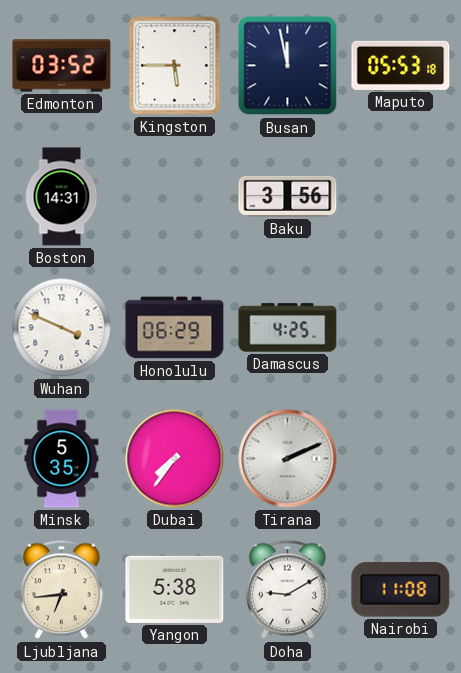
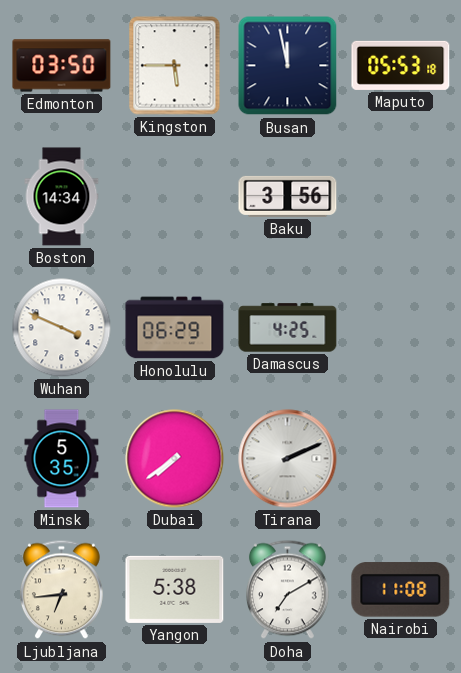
Edmonton: 03:52 -> 03:50 (62, 66)
Boston: 14:31 -> 14:34 (62, 197)
Dubai: 7:36 -> 7:39 (175, 459)
Doha: 9:10 -> 7:10 (288, 590)
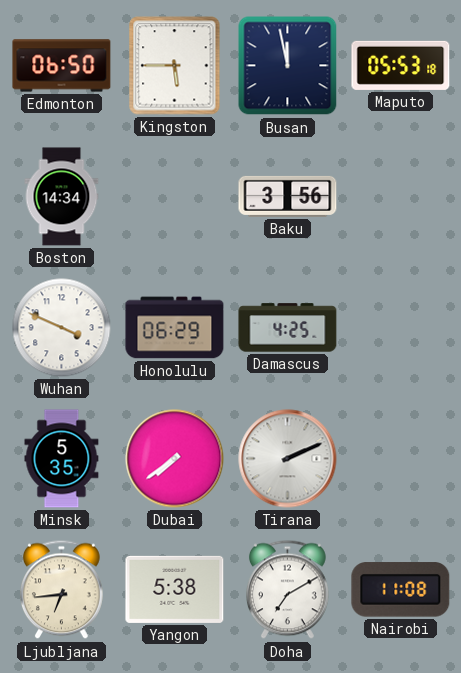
Edmonton: 03:50 -> 06:50 (62, 66)
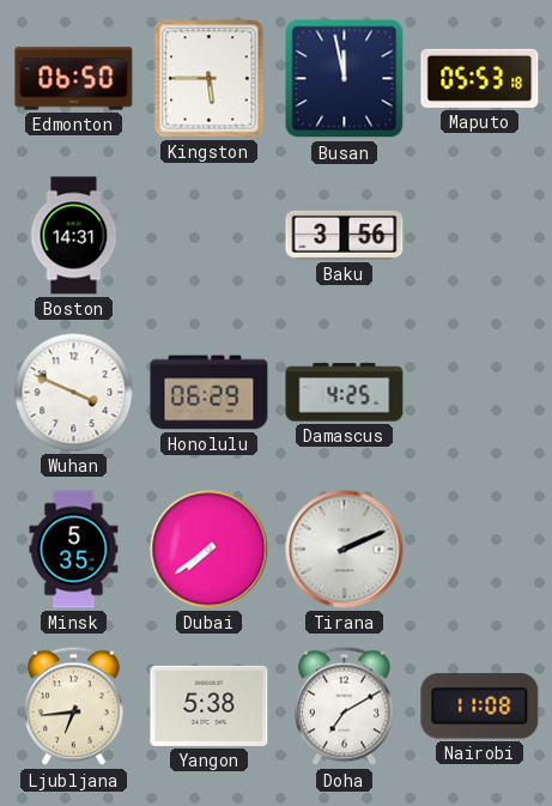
Boston: 14:34 -> 14:31 (74, 236)
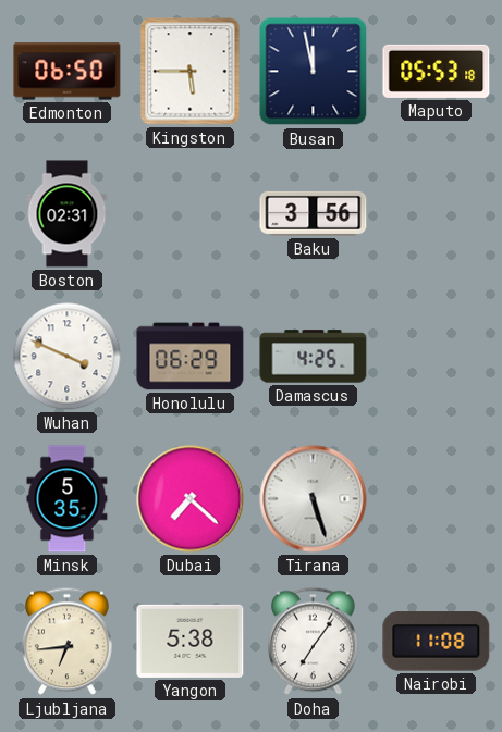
Boston: 14:31 -> 02:31 (68, 214)
Dubai: 7:39 -> 7:22 (191, 499)
Tirana: 2:11 -> 5:27 (314, 499)
Doha: 7:10 -> 7:06 (314, 642)
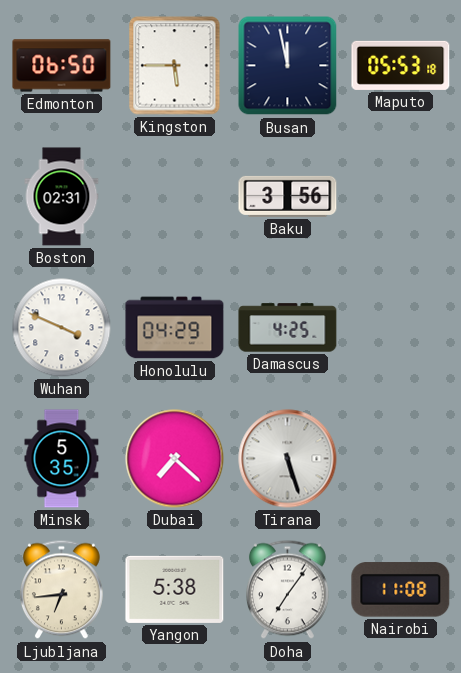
Honolulu: 06:29 -> 04:29 (175, 328)
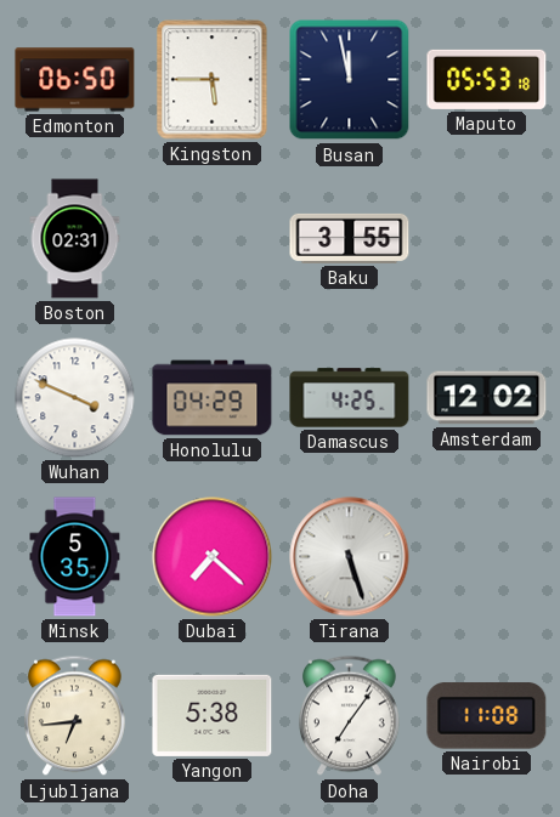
Baku: 3:56 -> 3:55 (350, 238)
Amsterdam: none -> 12:02 (487, 398)
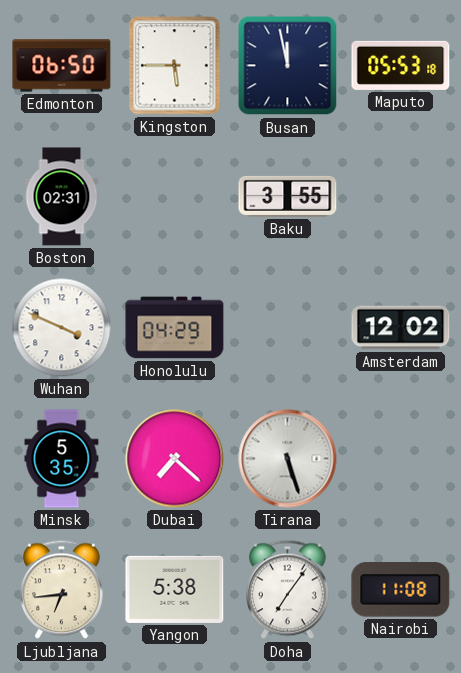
Damascus: 4:25 -> none (350, 398)
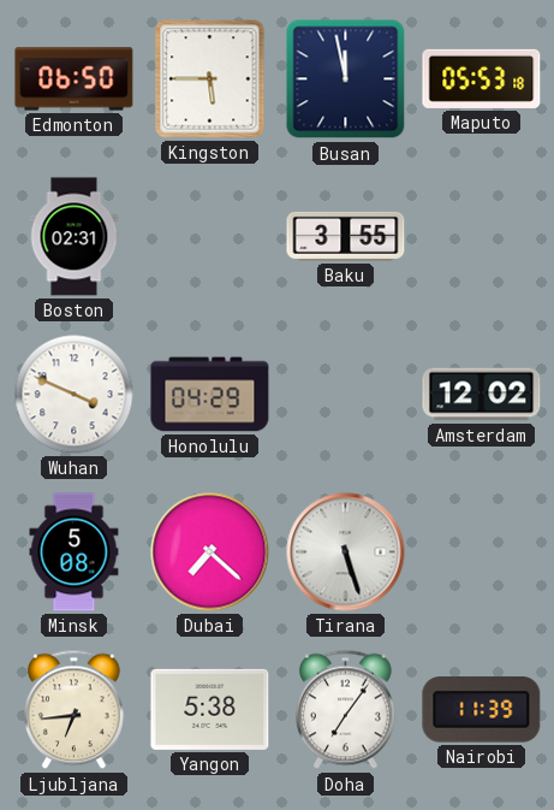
Minsk: 5:35 -> 5:08 (75, 552)
Nairobi: 11:08 -> 11:39 (482, 710)
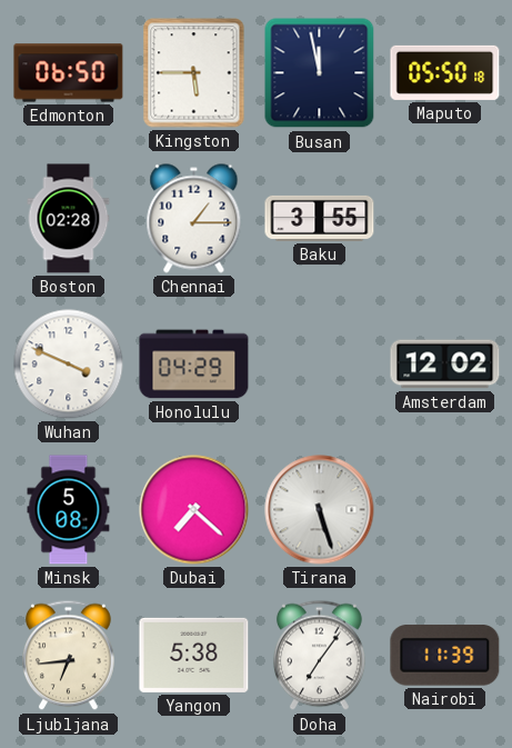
Maputo: 05:53 -> 05:50 (445, 72)
Boston: 02:31 -> 02:28 (69, 219)
Chennai: none -> 1:15 (194, 219)
